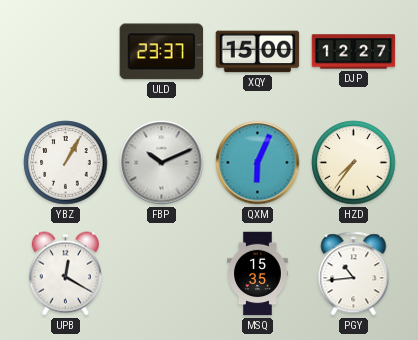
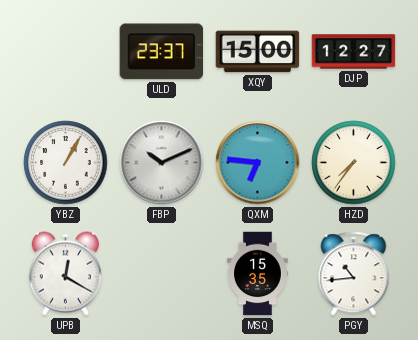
QXM: 6:04 -> 6:46 (258, 163)
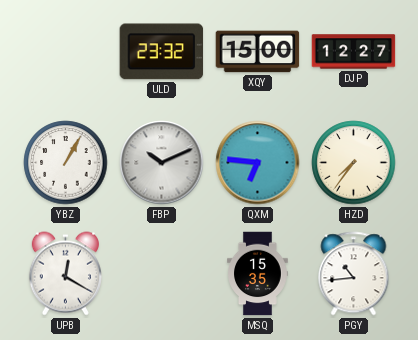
ULD: 23:37 -> 23:32 (162, 52)
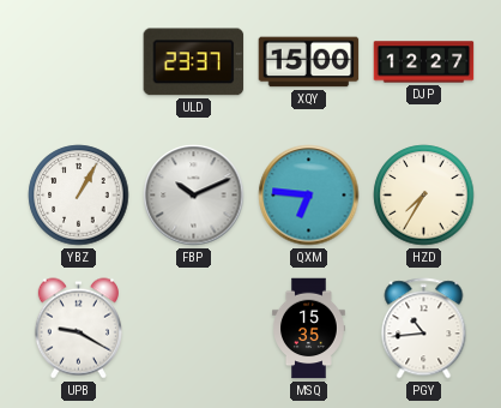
ULD: 23:32 -> 23:37 (194, 62)
HZD: 7:36 -> 7:35 (424, 196)
UPB: 12:20 -> 9:20 (78, 329)
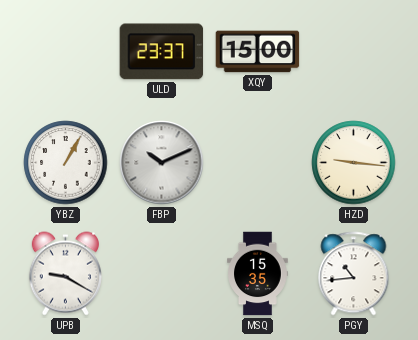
DJP: 12:27 -> none (424, 62)
QXM: 6:46 -> none (309, 196)
HZD: 7:35 -> 9:16 (354, 163)
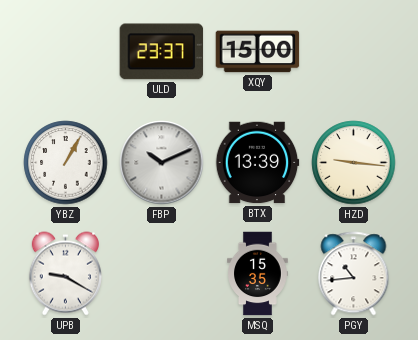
BTX: none -> 13:39 (257, 163)
